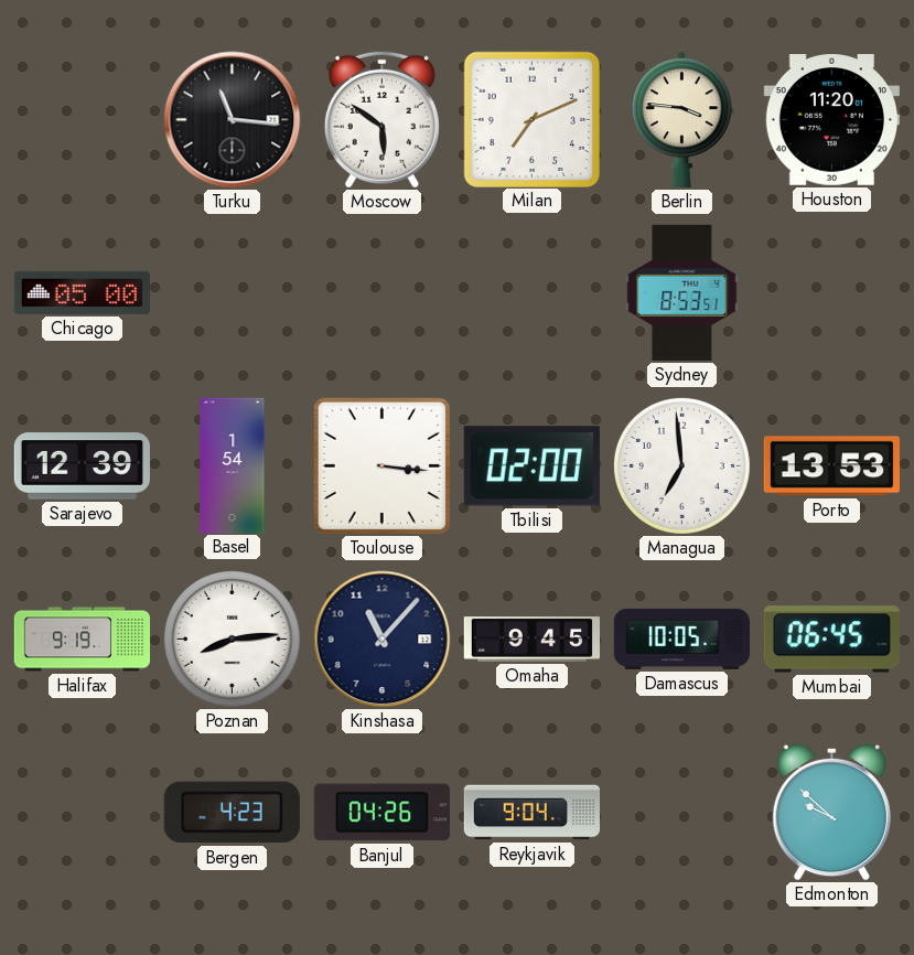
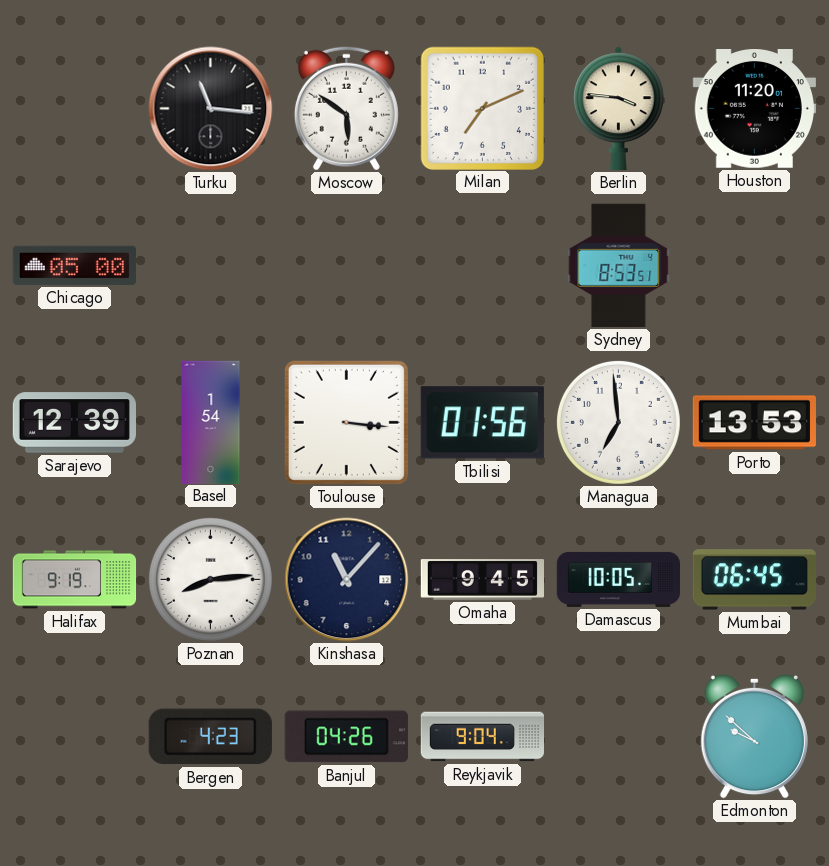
Tbilisi: 02:00 -> 01:56 (482, 423)
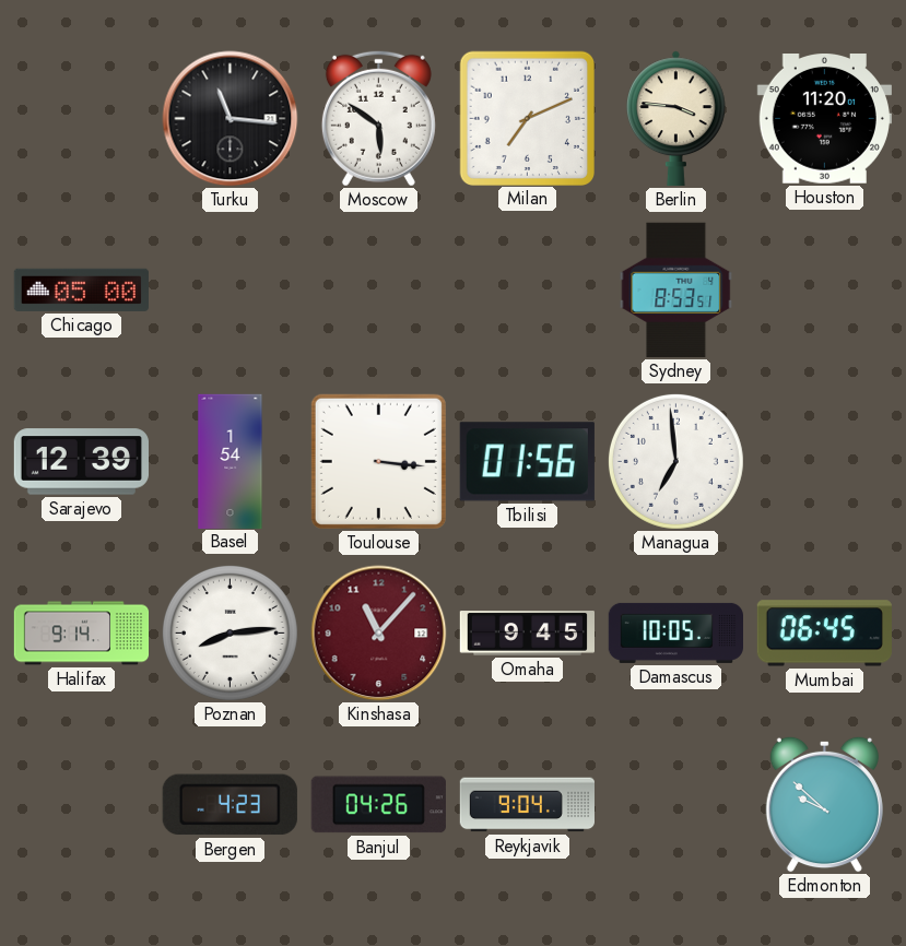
Porto: 13:53 -> none (754, 423)
Halifax: 9:19 -> 9:14 (82, 634)
Kinshasa dial: navy -> burgundy (379, 634)
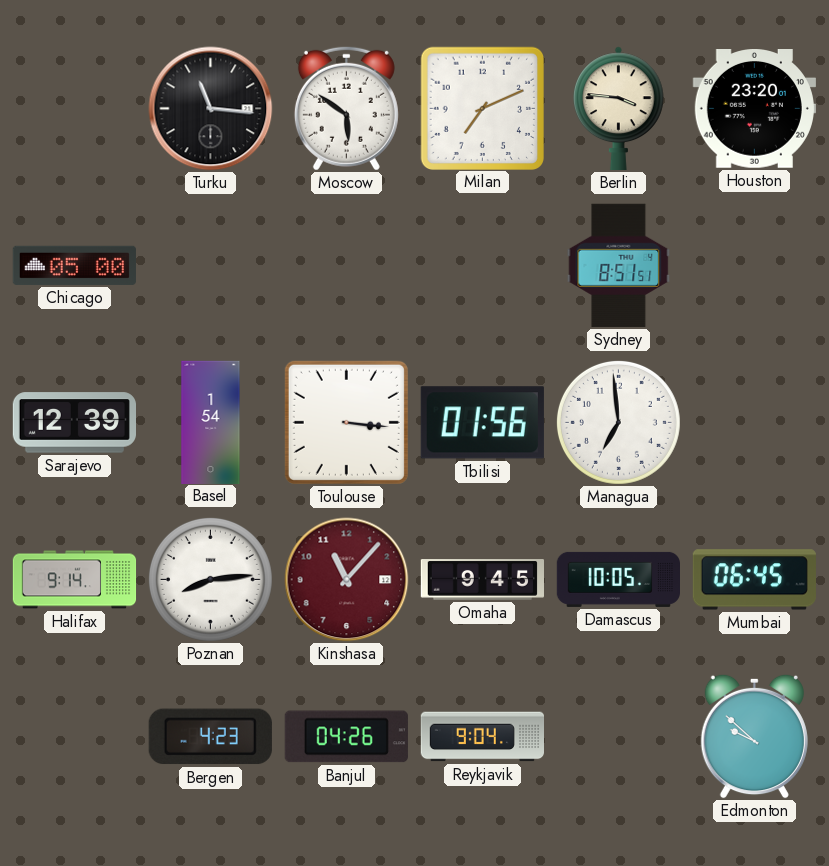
Houston: 11:20 -> 23:20 (754, 109)
Sydney: 8:53 -> 8:51 (619, 265)
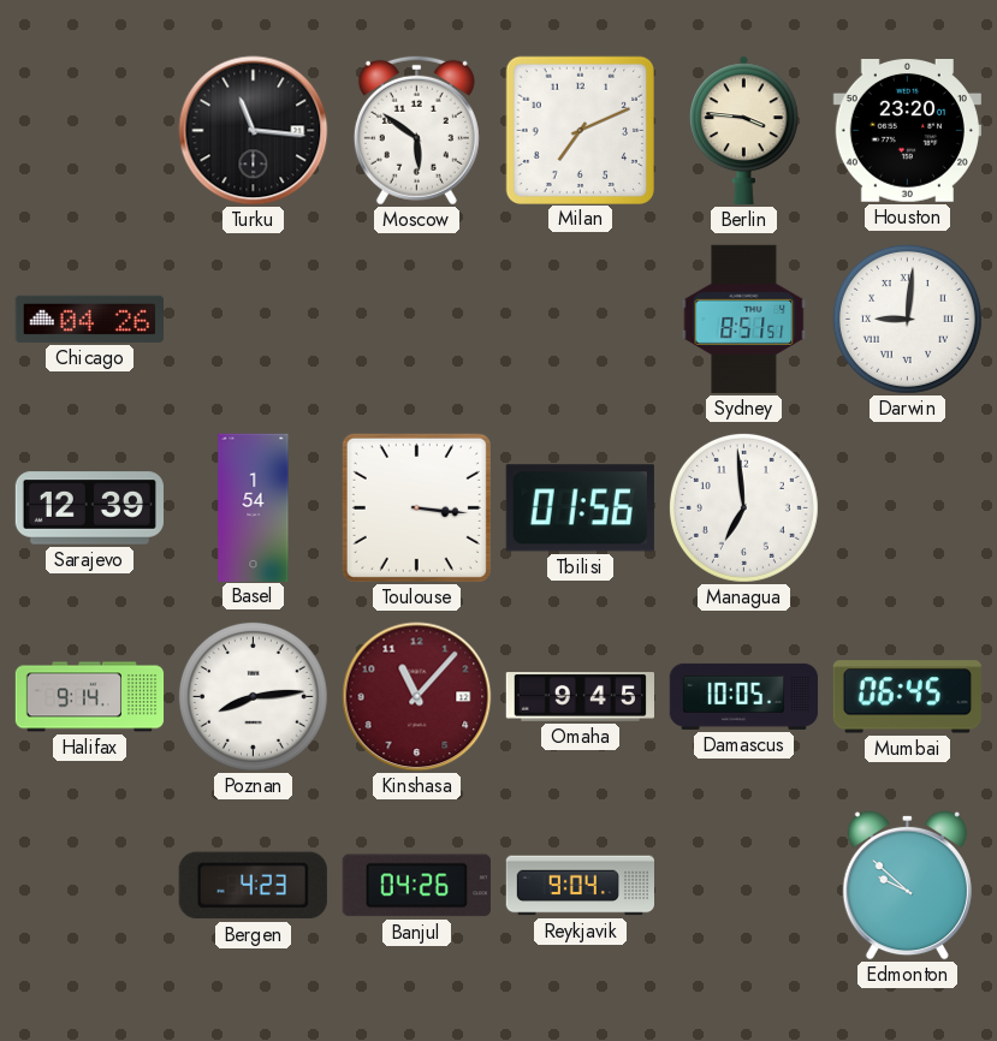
Chicago: 05:00 -> 04:26 (89, 319)
Darwin: none -> 9:01 (907, 319)
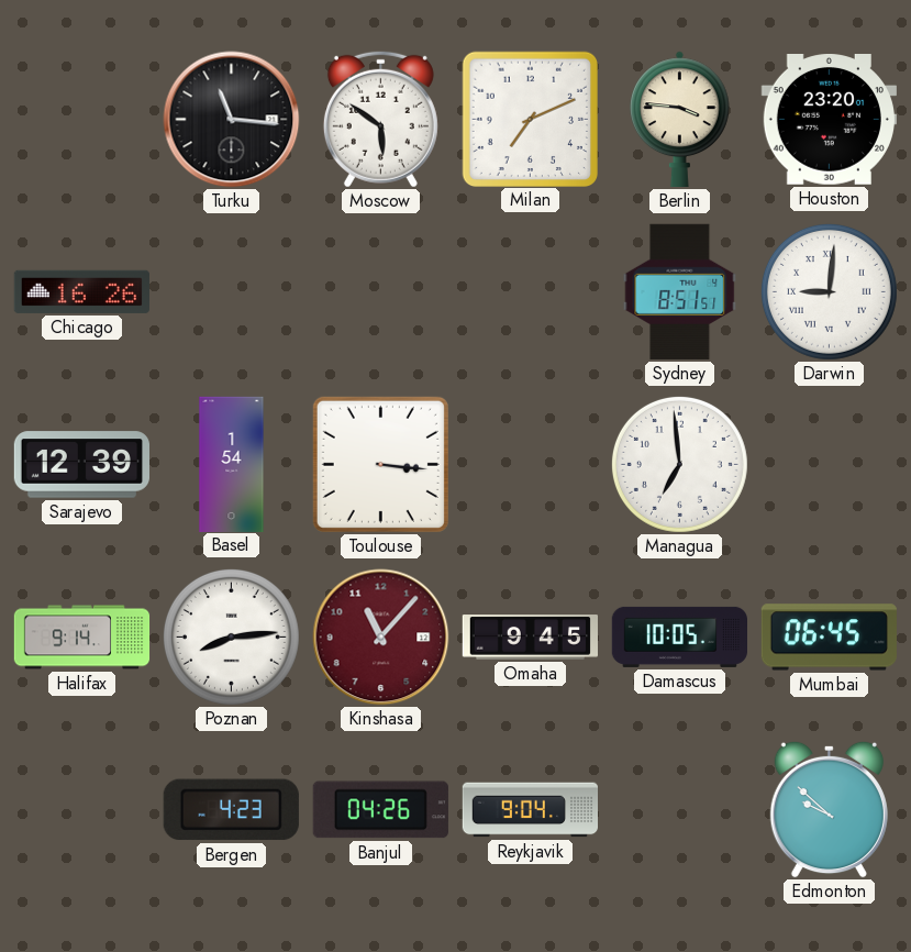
Chicago: 04:26 -> 16:26 (81, 291)
Tbilisi: 01:56 -> none (580, 508)
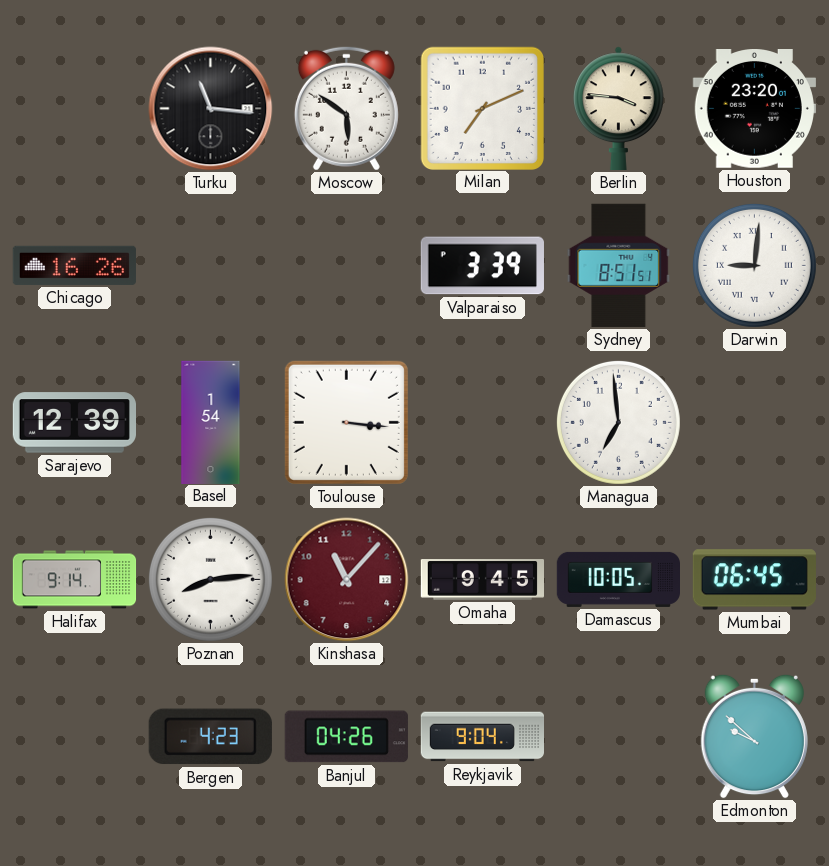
Valparaiso: none -> 3:39 (482, 266)
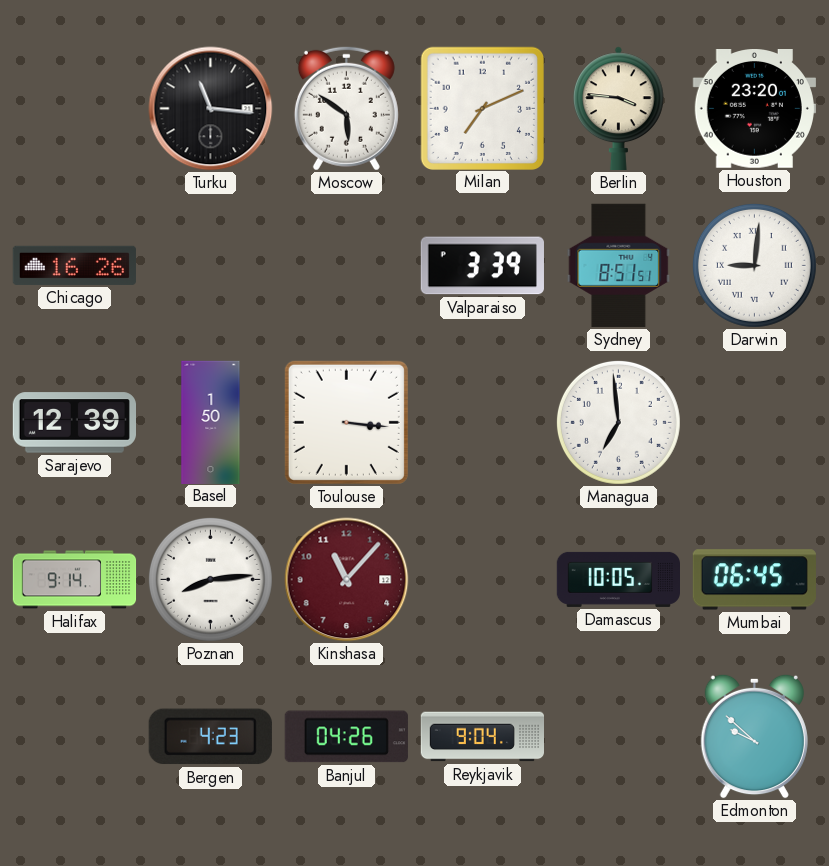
Basel: 1:54 -> 1:50 (211, 422)
Omaha: 9:45 -> none (482, 580)
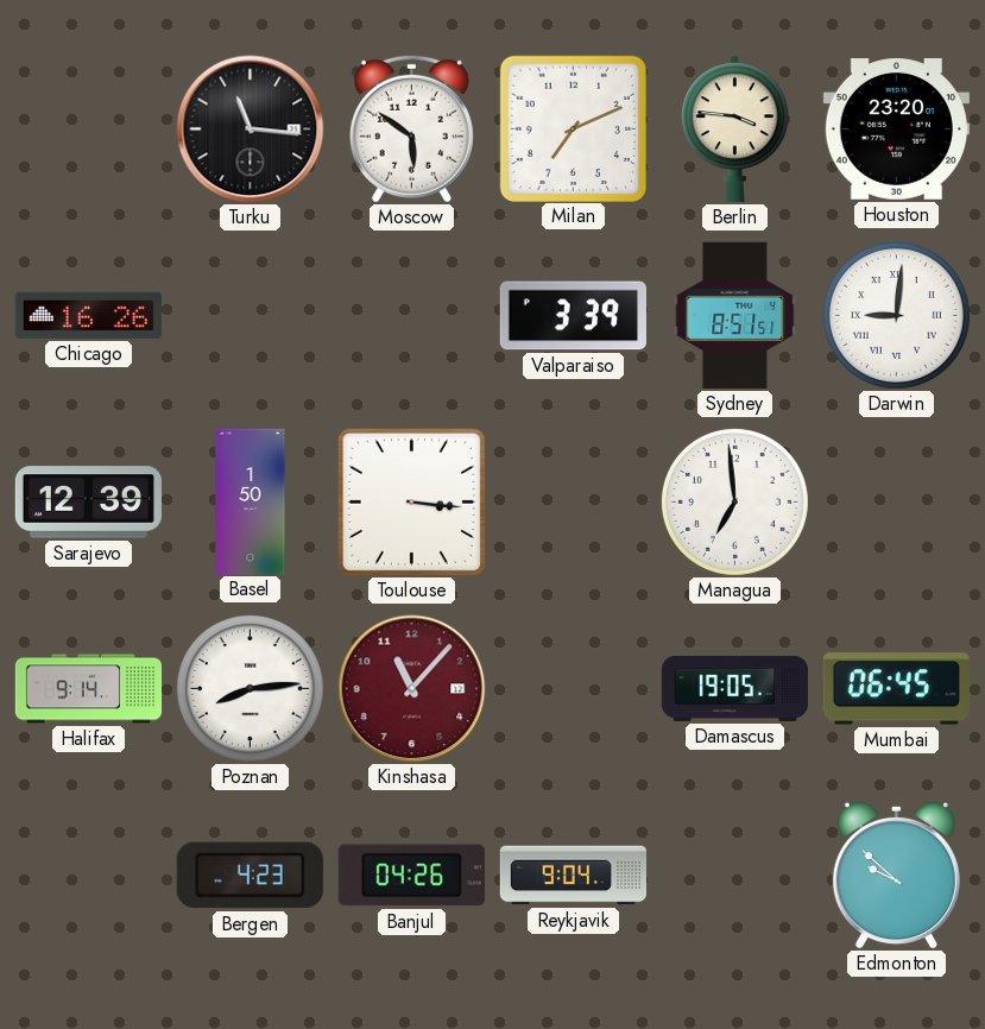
Damascus: 10:05 -> 19:05 (734, 688)
